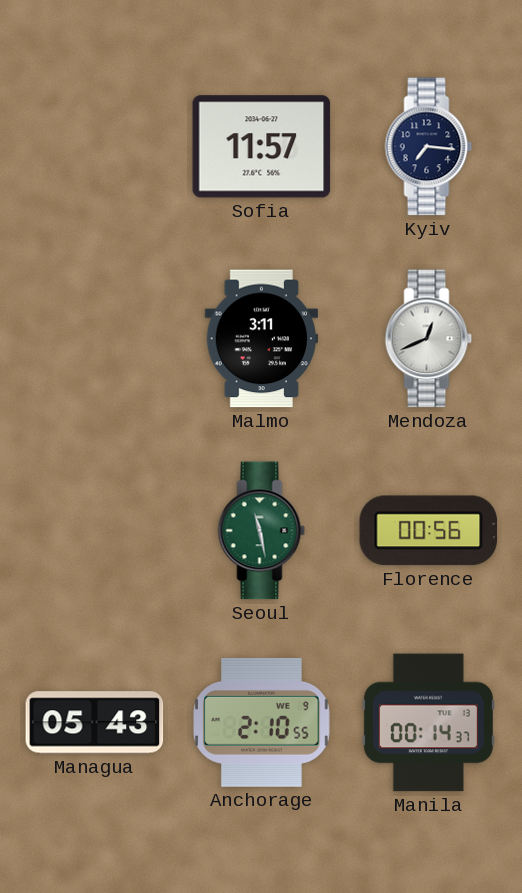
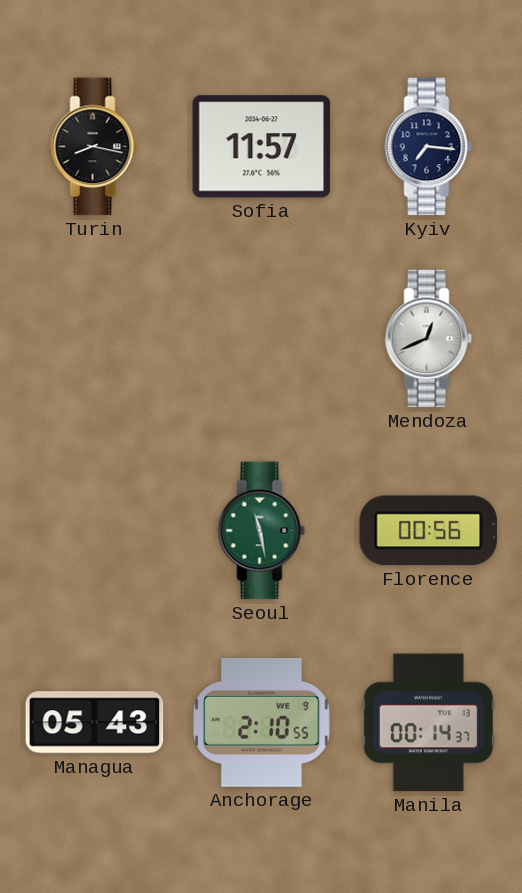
Turin: none -> 8:17 (95, 147)
Malmo: 3:11 -> none (261, 339)
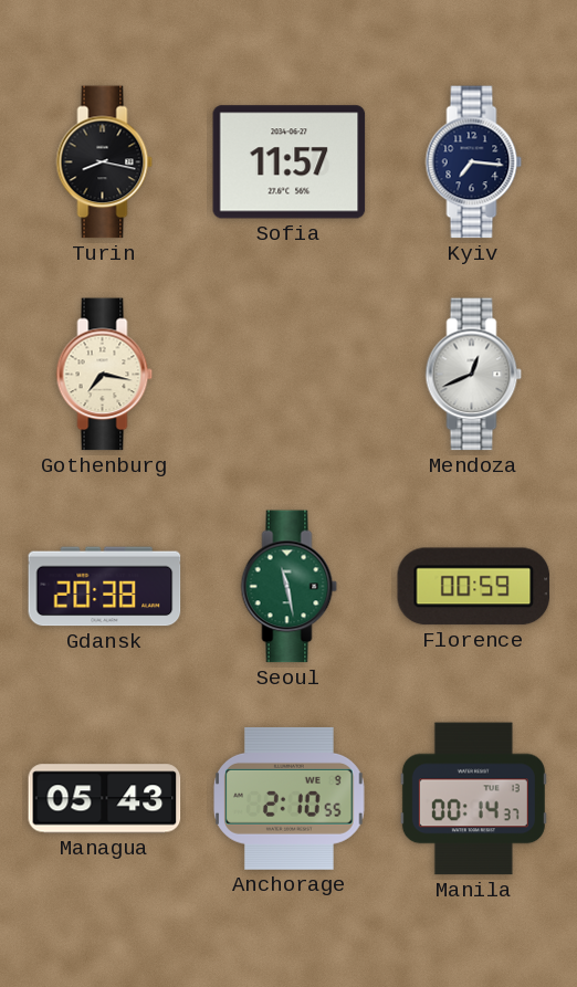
Gothenburg: none -> 7:17 (105, 375)
Gdansk: none -> 20:38 (105, 587)
Florence: 00:56 -> 00:59 (474, 587)
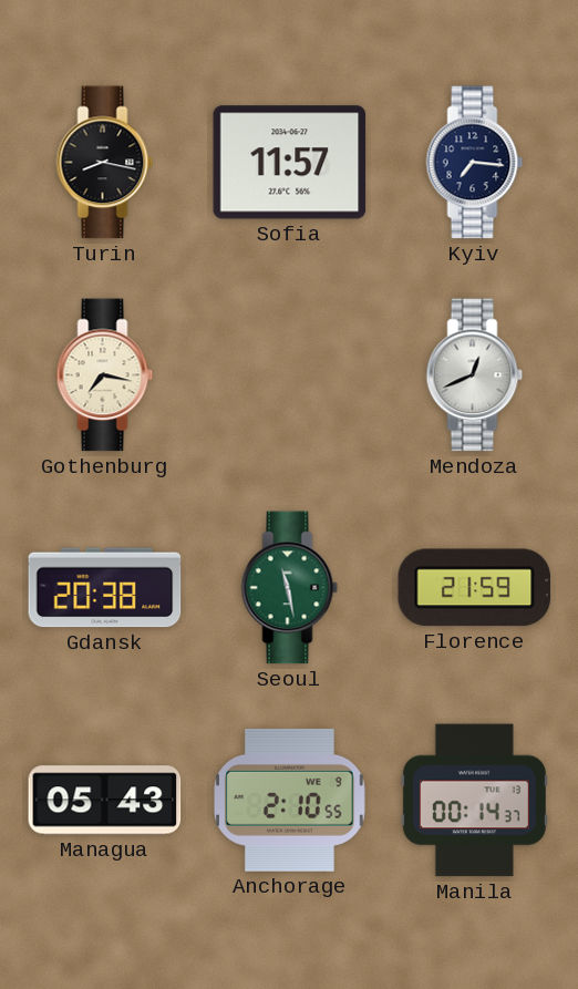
Florence: 00:59 -> 21:59 (475, 588)
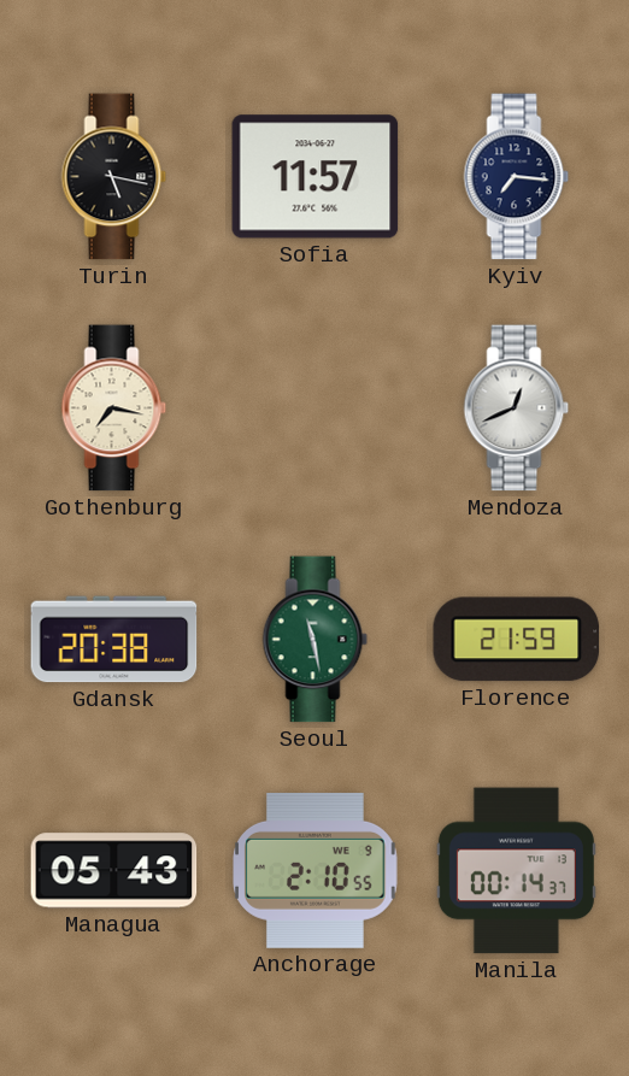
Turin: 8:17 -> 5:17 (114, 177)
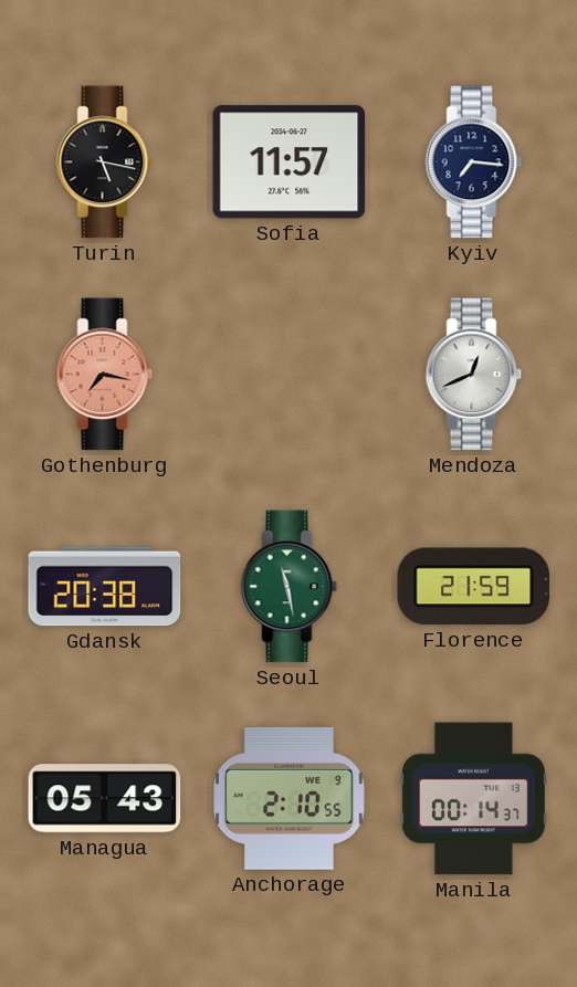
Gothenburg dial: cream -> salmon (105, 375)
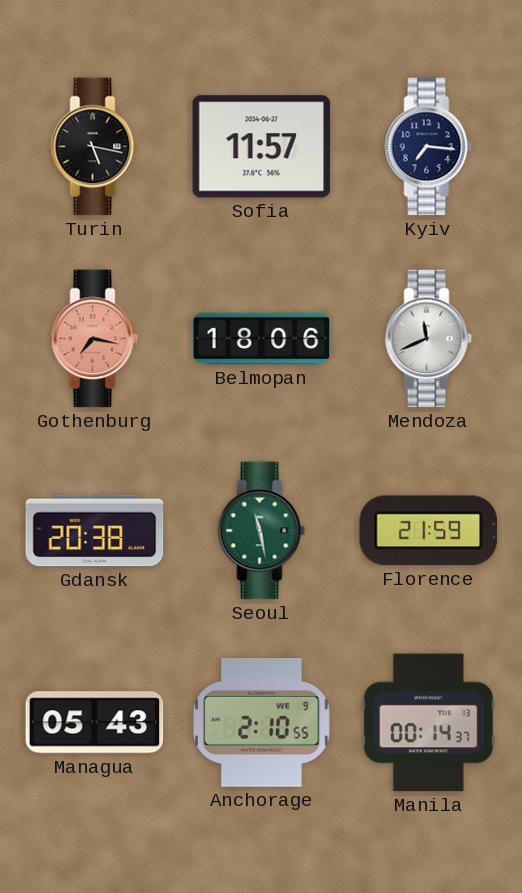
Belmopan: none -> 18:06 (262, 339)
Mendoza: 12:41 -> 11:41 (429, 339)
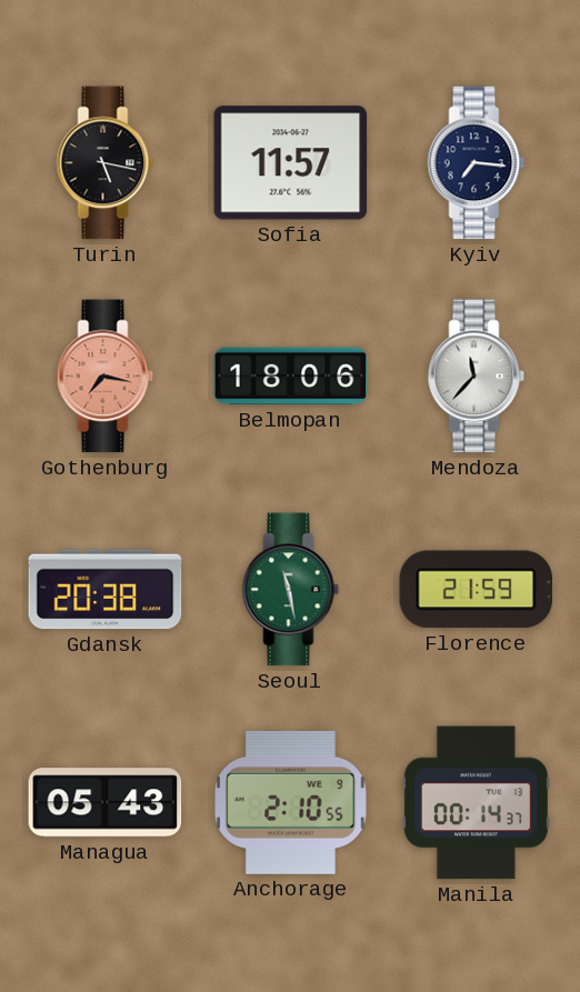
Mendoza: 11:41 -> 11:37 (477, 377)
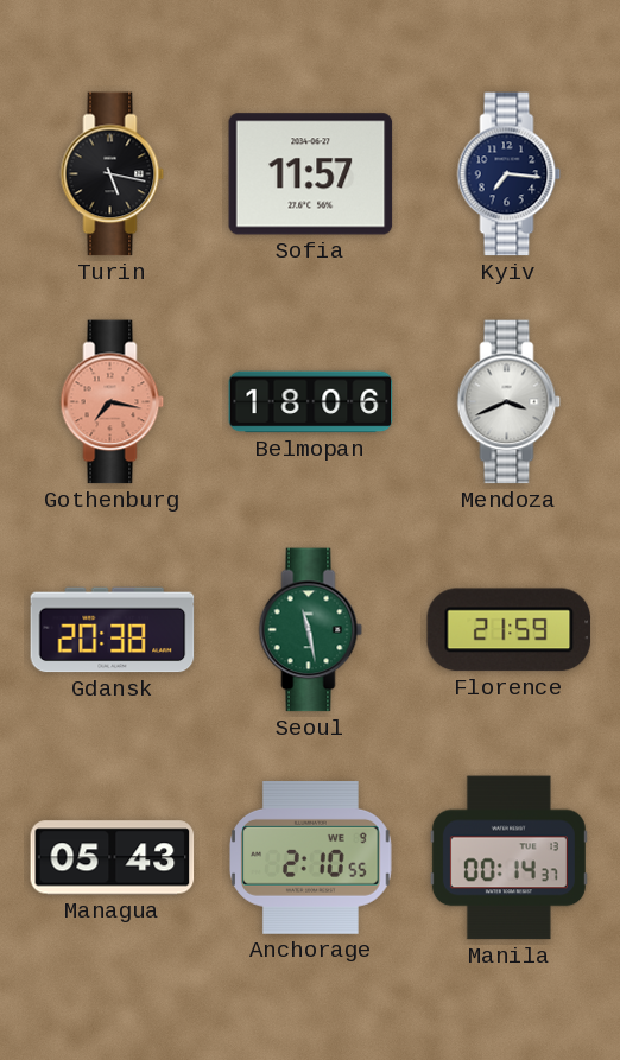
Mendoza: 11:37 -> 3:41 (510, 402)
